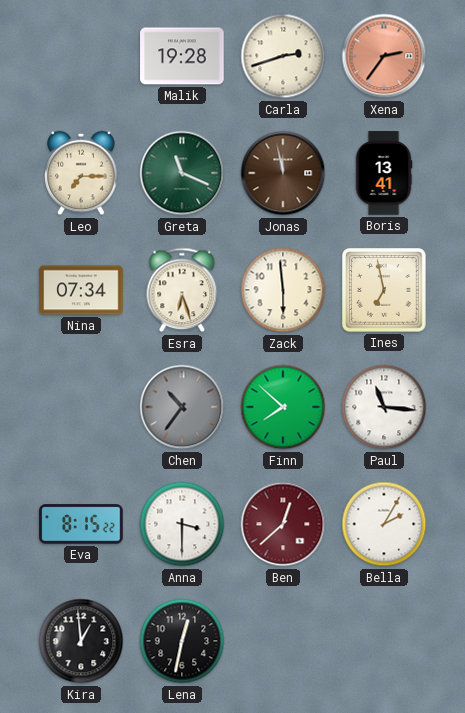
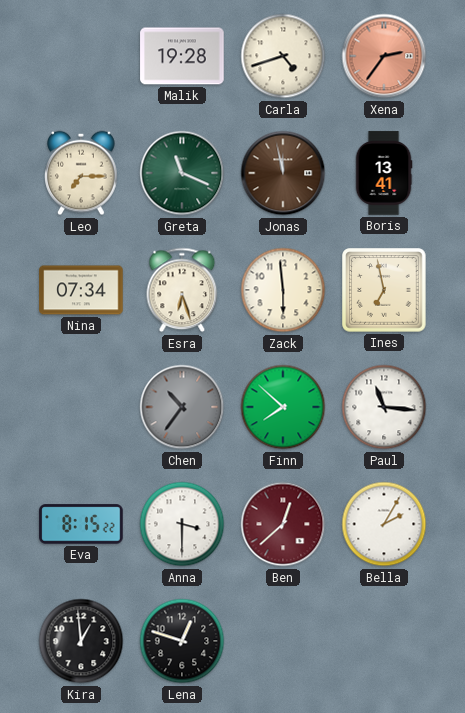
Carla: 2:42 -> 4:42 (283, 56)
Lena: 12:32 -> 12:48 (182, 641)
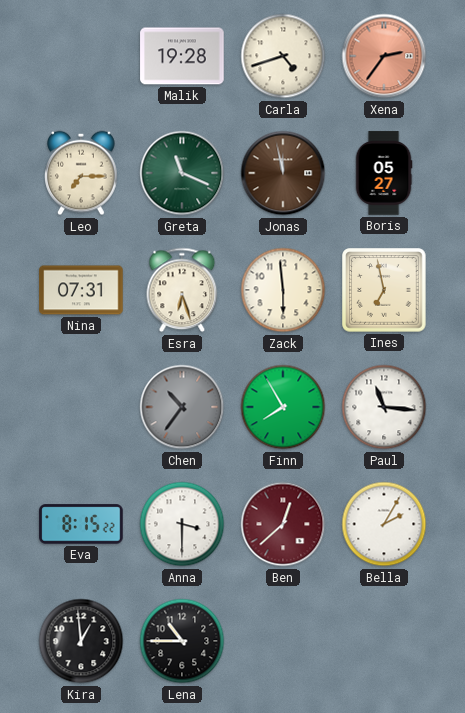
Boris: 13:41 -> 05:27 (384, 173)
Nina: 07:34 -> 07:31 (81, 290)
Finn: 7:52 -> 7:55 (283, 407)
Lena: 12:48 -> 10:45 (182, 641)
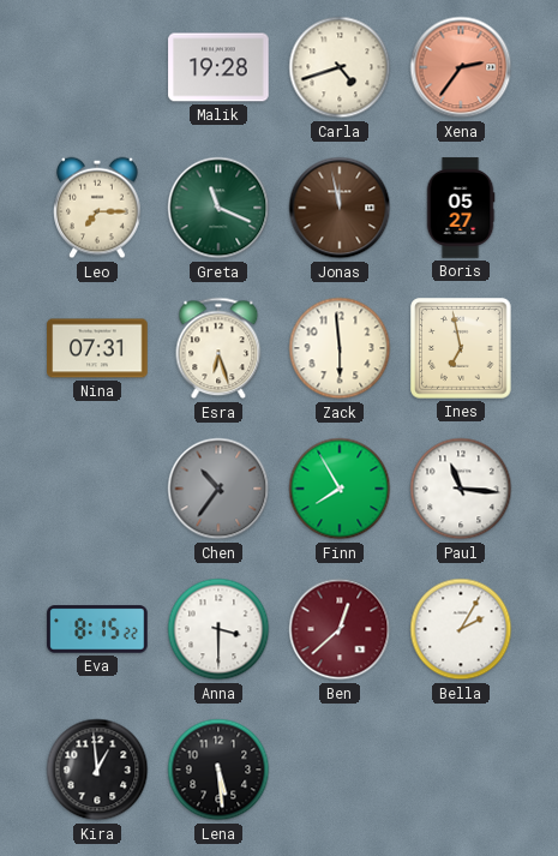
Lena: 10:45 -> 5:29 (218, 770)
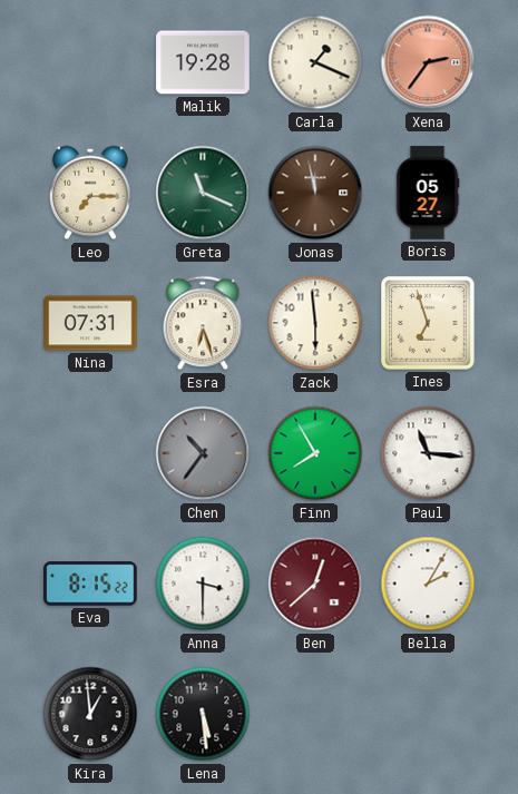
Carla: 4:42 -> 1:19 (315, 62)
Ines: 6:58 -> 6:57 (428, 323)
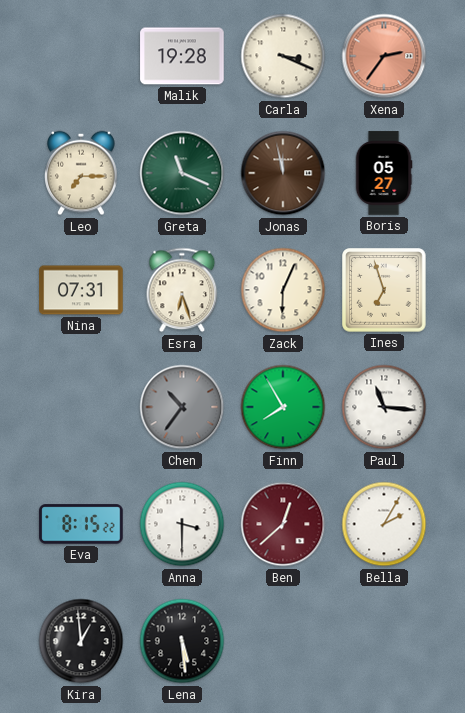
Carla: 1:19 -> 3:19 (283, 56)
Zack: 5:59 -> 6:04 (283, 290)
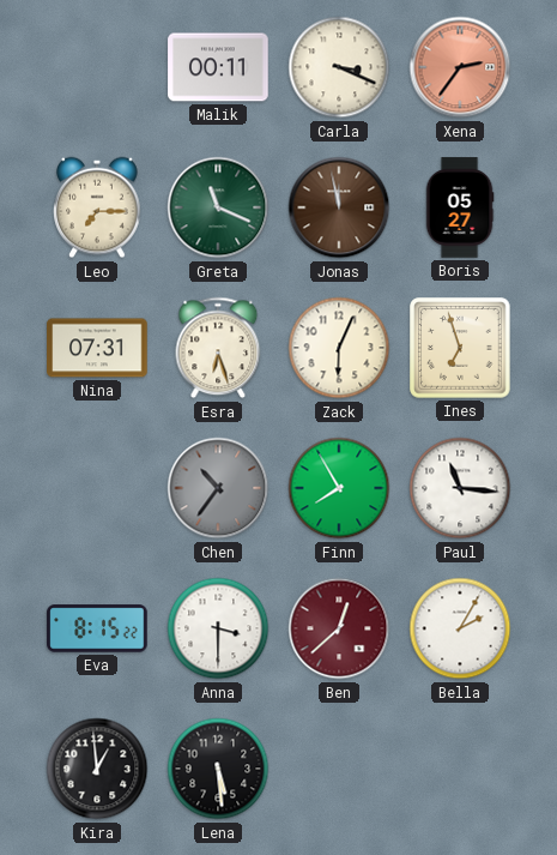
Malik: 19:28 -> 00:11 (218, 67)
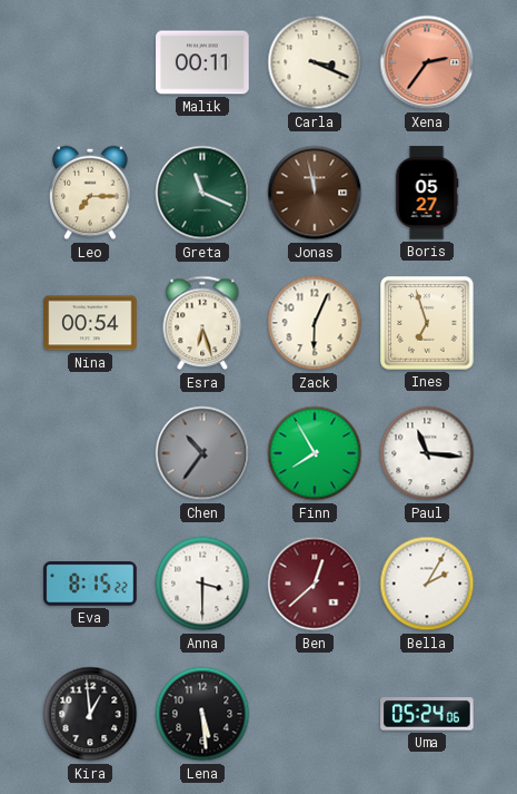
Nina: 07:31 -> 00:54 (90, 323)
Uma: none -> 05:24 (427, 714)
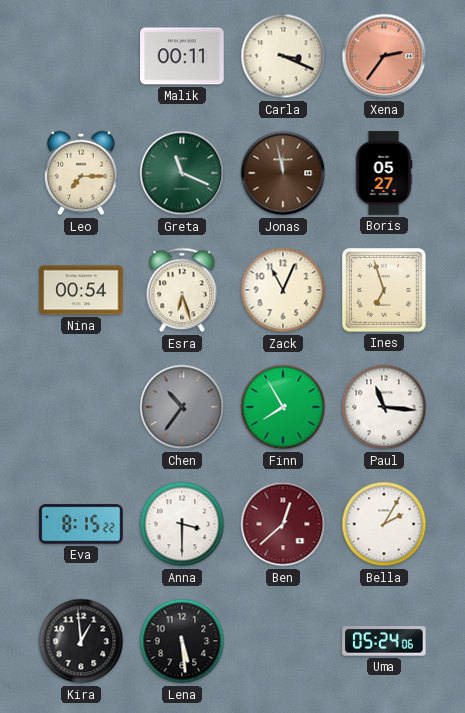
Zack: 6:04 -> 11:04 (283, 290)
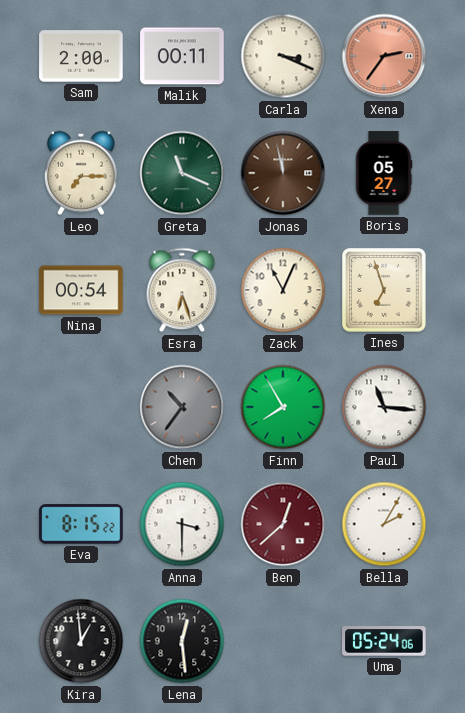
Sam: none -> 2:00 (81, 56)
Lena: 5:29 -> 12:29 (182, 641)
